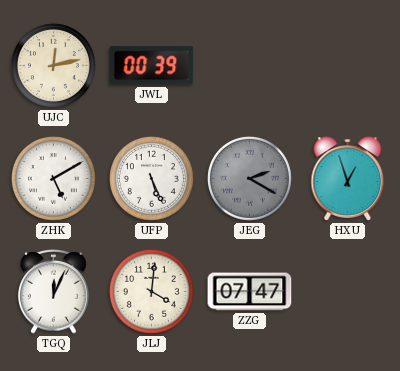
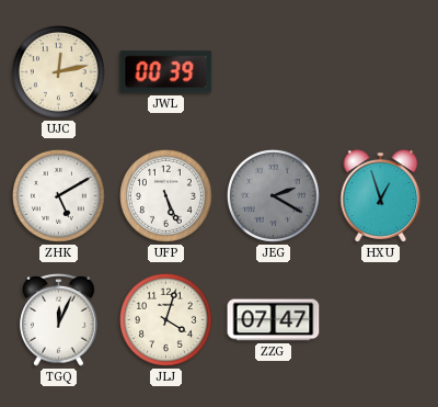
JLJ: 4:01 -> 4:03 (165, 319)
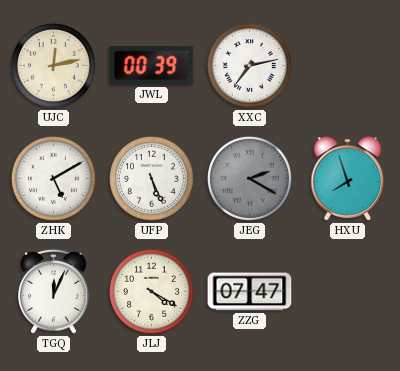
XXC: none -> 7:13 (249, 65)
HXU: 12:57 -> 7:57 (348, 179)
JLJ: 4:03 -> 4:20 (151, 291)
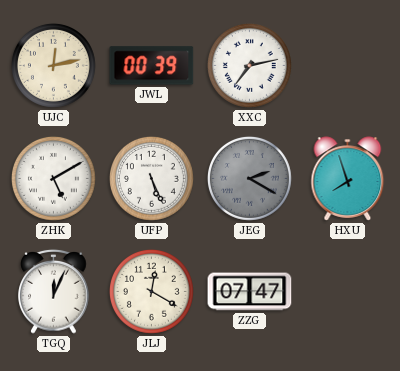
JLJ: 4:20 -> 12:20 (151, 291)
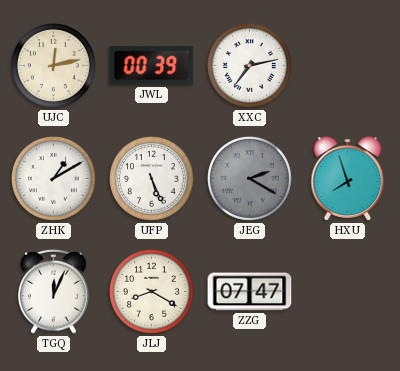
ZHK: 5:10 -> 1:10 (53, 178)
JLJ: 12:20 -> 8:20 (151, 291)
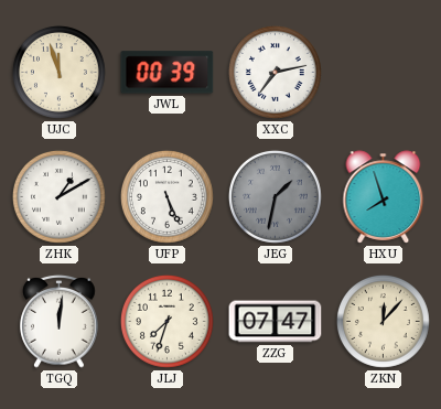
UJC: 12:13 -> 11:57 (58, 72)
JEG: 2:20 -> 1:32 (275, 196)
TGQ: 12:04 -> 12:01 (60, 321)
JLJ: 8:20 -> 7:33 (166, 321)
ZKN: none -> 12:07 (383, 321)
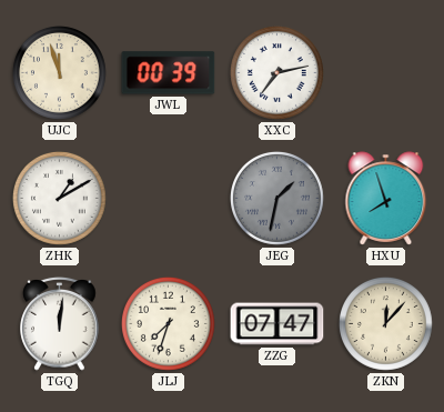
UFP: 5:26 -> none (166, 196)
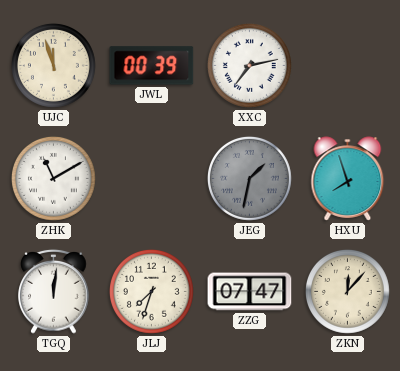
ZHK: 1:10 -> 11:10 (53, 178)
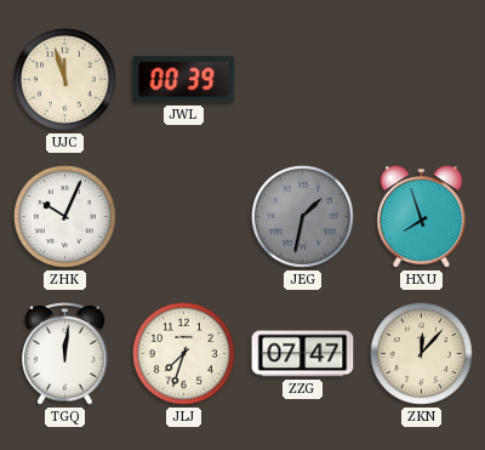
XXC: 7:13 -> none (249, 65)
ZHK: 11:10 -> 10:04 (64, 216)
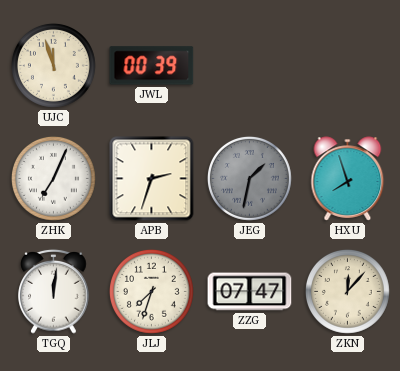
ZHK: 10:04 -> 7:04 (53, 178)
APB: none -> 2:33 (152, 179)
